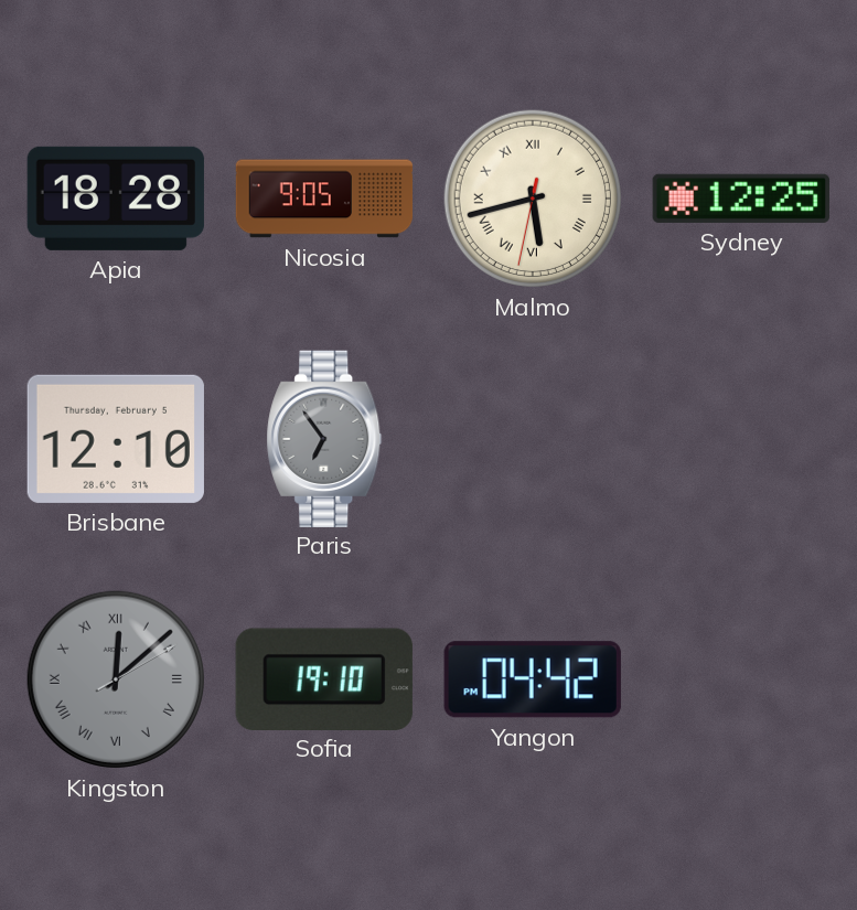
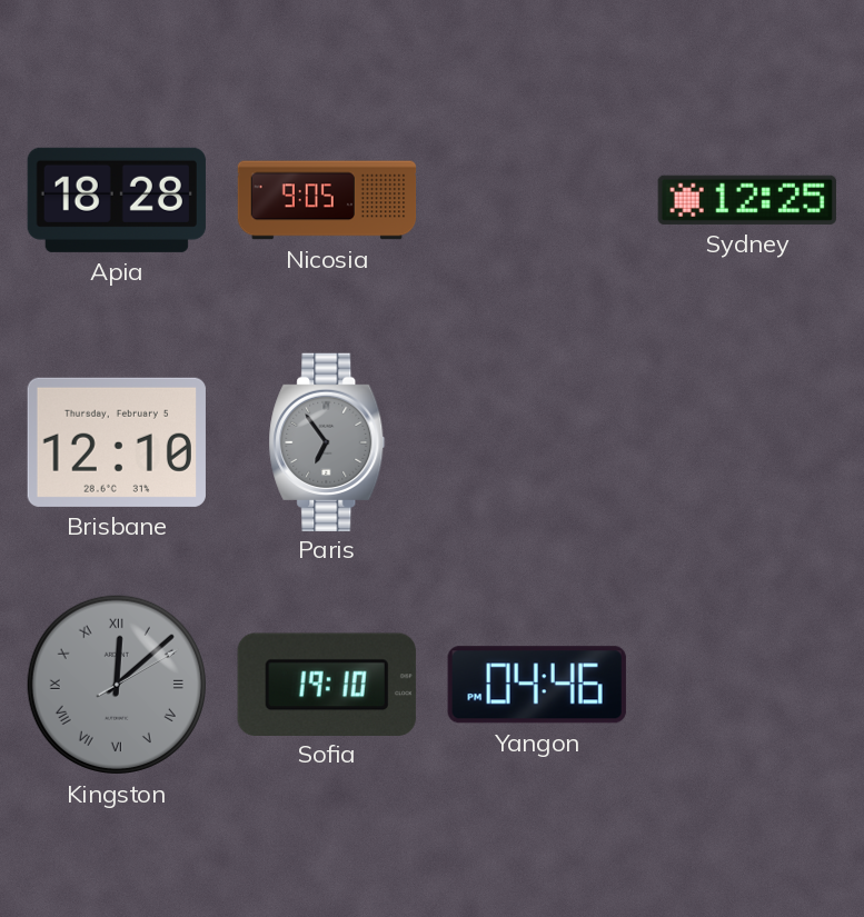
Malmo: 5:42 -> none (533, 199)
Yangon: 04:42 -> 04:46 (537, 685)
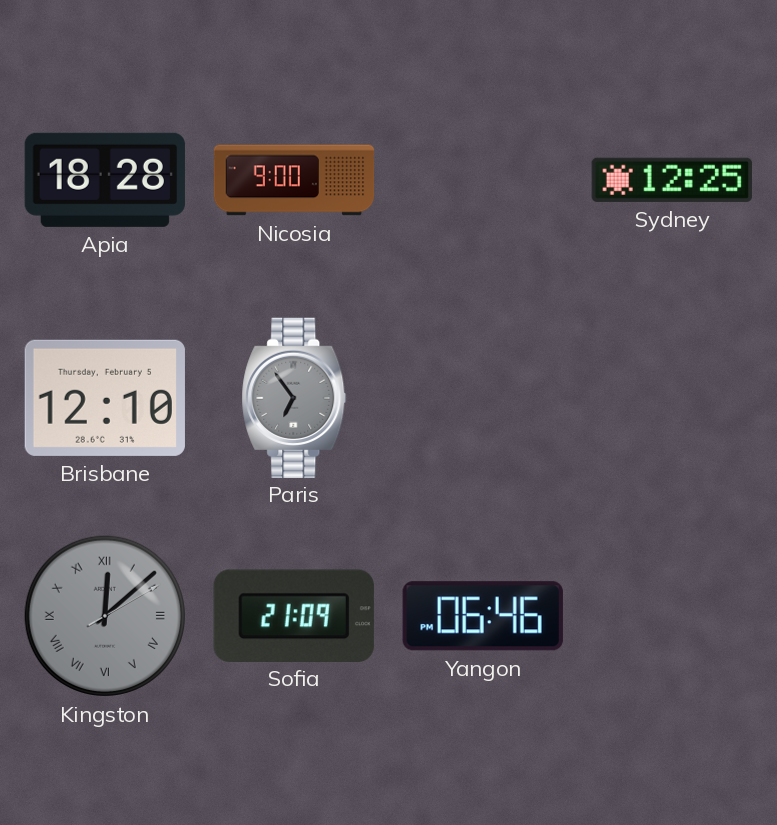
Nicosia: 9:05 -> 9:00 (294, 180)
Sofia: 19:10 -> 21:09 (294, 615)
Yangon: 04:46 -> 06:46 (483, 616)
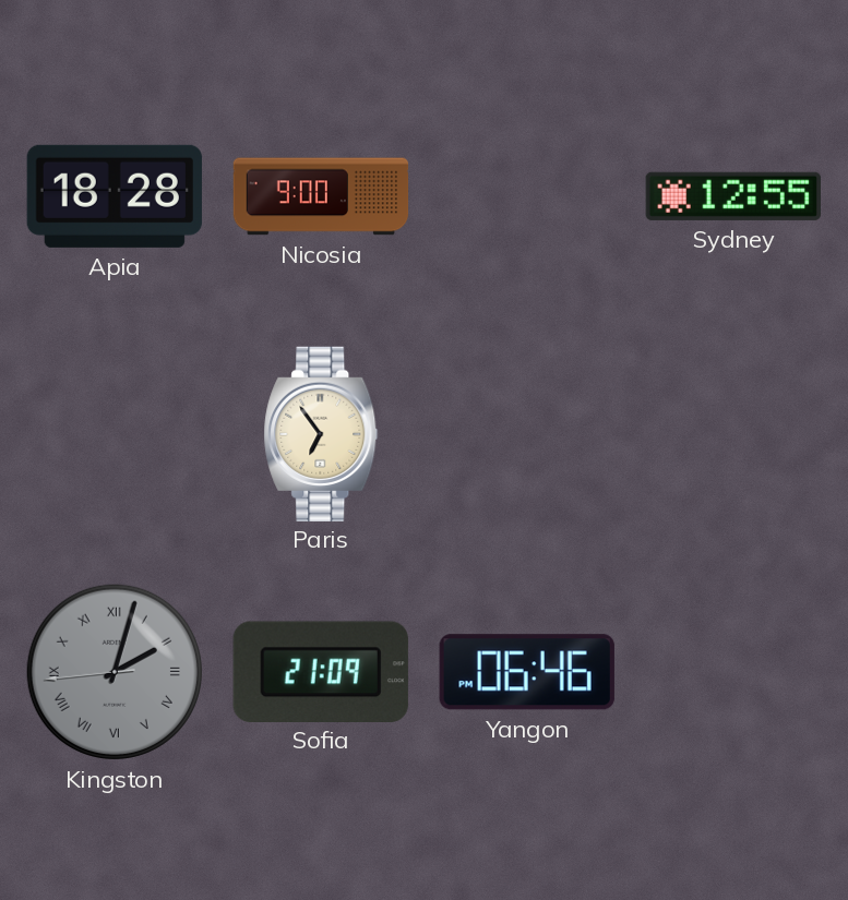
Sydney: 12:25 -> 12:55 (733, 196)
Brisbane: 12:10 -> none (105, 398)
Paris dial: grey -> cream (321, 433)
Kingston: 12:08 -> 2:02 (115, 672)
